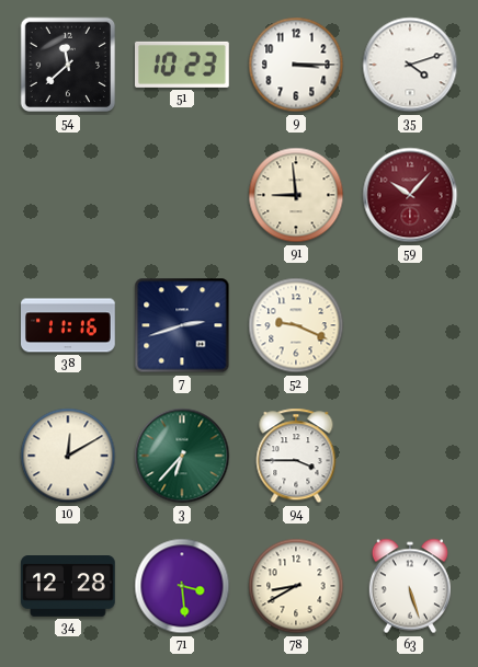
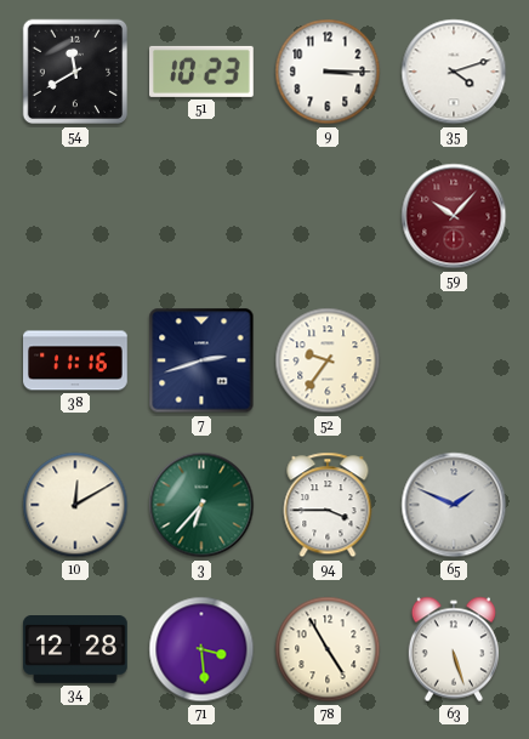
54: 11:38 -> 11:40 (75, 72)
91: 8:59 -> none (296, 195)
52: 9:19 -> 9:36 (328, 360)
65: none -> 1:49 (454, 505)
78: 8:40 -> 4:55 (328, 649)
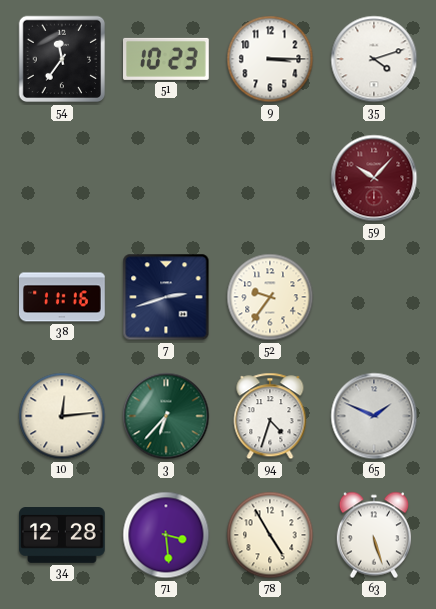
54: 11:40 -> 11:36 (62, 59)
10: 12:10 -> 12:14 (62, 416)
94: 3:45 -> 4:33 (270, 416)
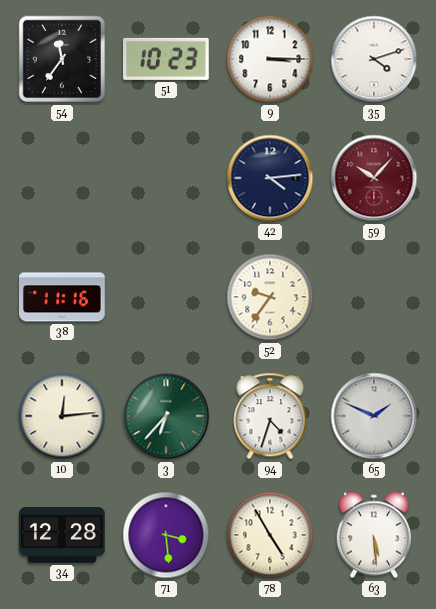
42: none -> 4:14 (270, 178)
7: 2:42 -> none (166, 297)
63: 5:27 -> 5:29 (373, 535)
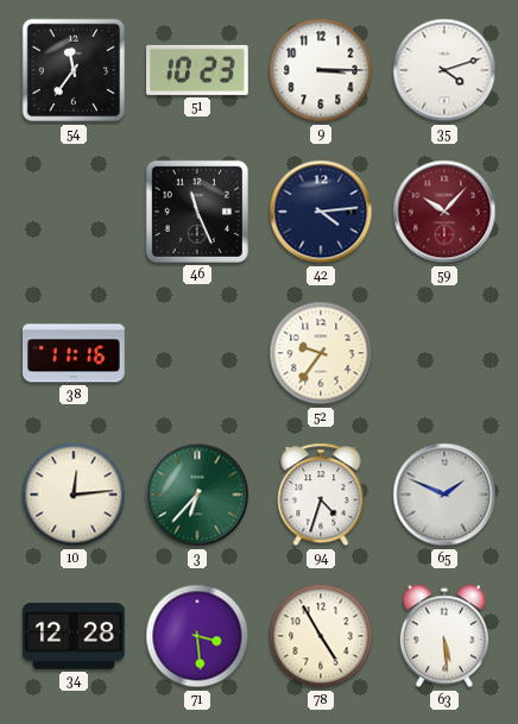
46: none -> 11:26 (197, 212)
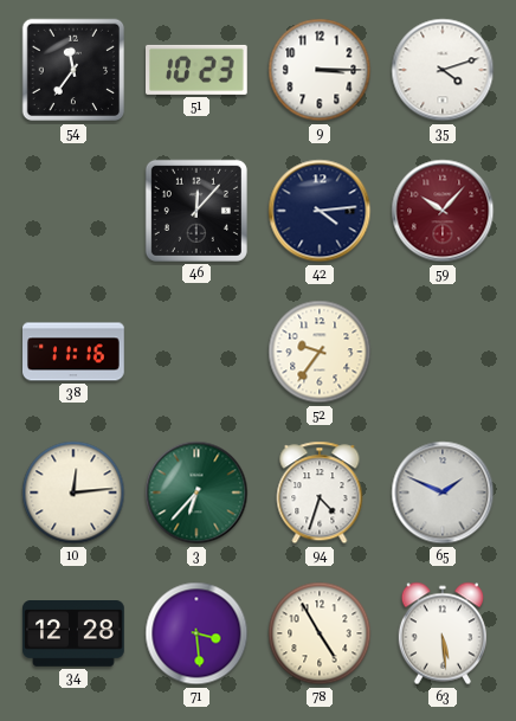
46: 11:26 -> 12:07 (196, 211)
